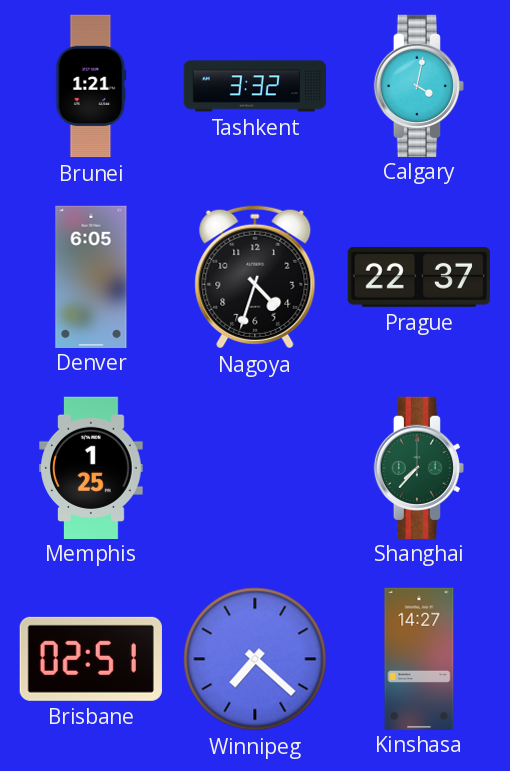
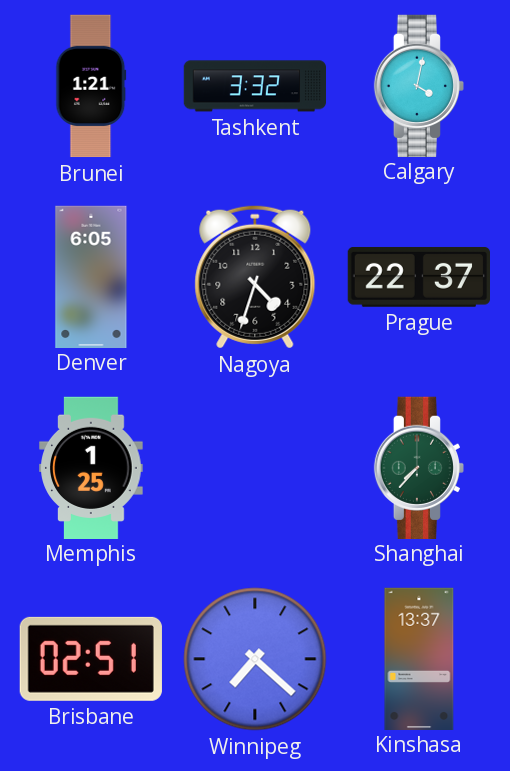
Kinshasa: 14:27 -> 13:37 (419, 658)
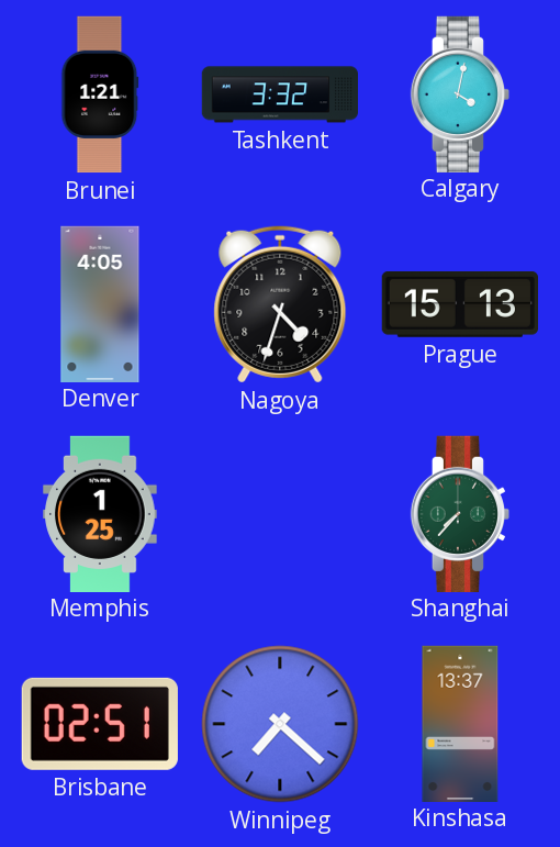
Denver: 6:05 -> 4:05 (100, 303)
Prague: 22:37 -> 15:13 (459, 304)
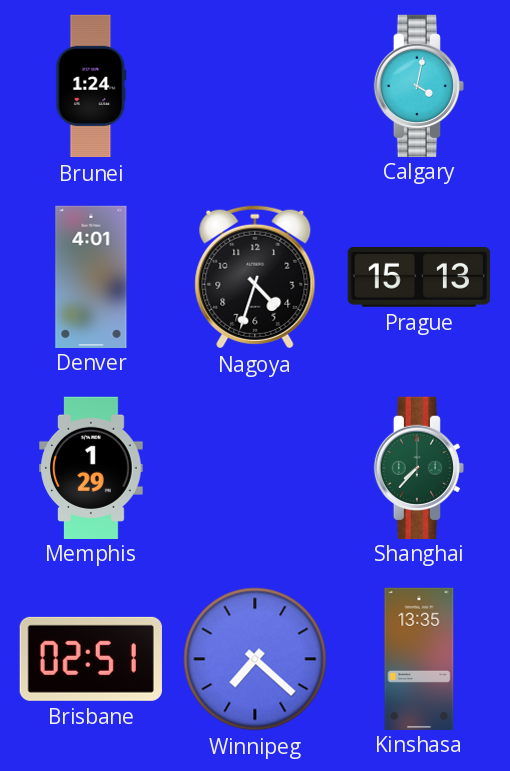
Brunei: 1:21 -> 1:24 (91, 86)
Tashkent: 3:32 -> none (280, 94)
Denver: 4:05 -> 4:01 (91, 276)
Memphis: 1:25 -> 1:29 (91, 467)
Kinshasa: 13:37 -> 13:35 (419, 658)
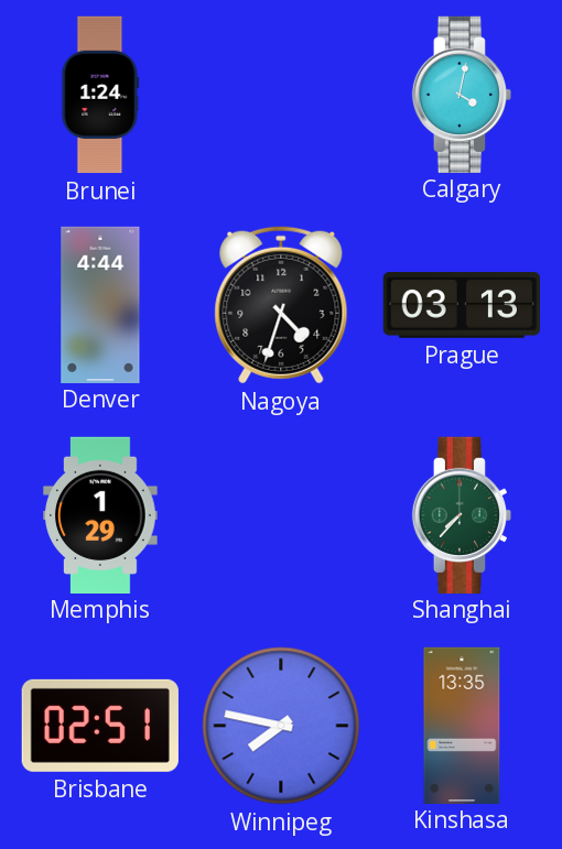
Denver: 4:01 -> 4:44 (100, 304)
Prague: 15:13 -> 03:13 (461, 305)
Winnipeg: 7:22 -> 7:47 (281, 726)
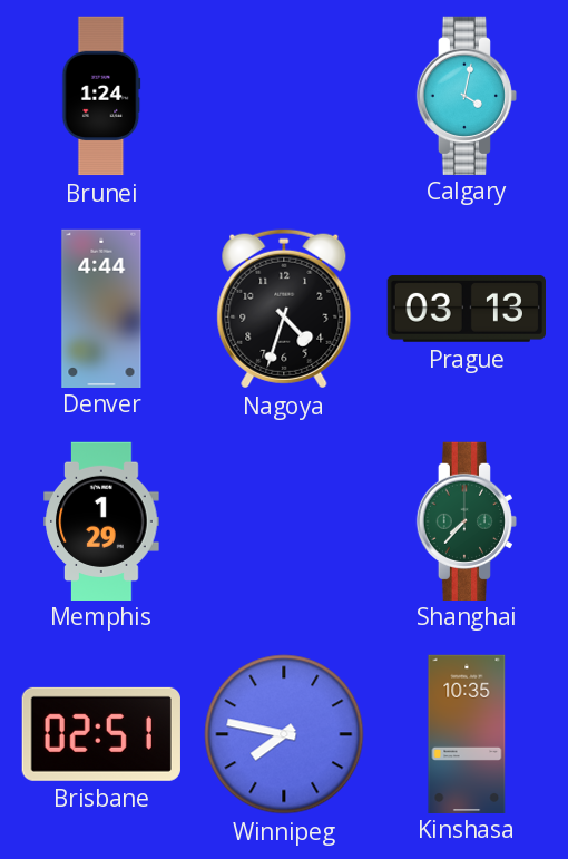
Kinshasa: 13:35 -> 10:35 (467, 733)
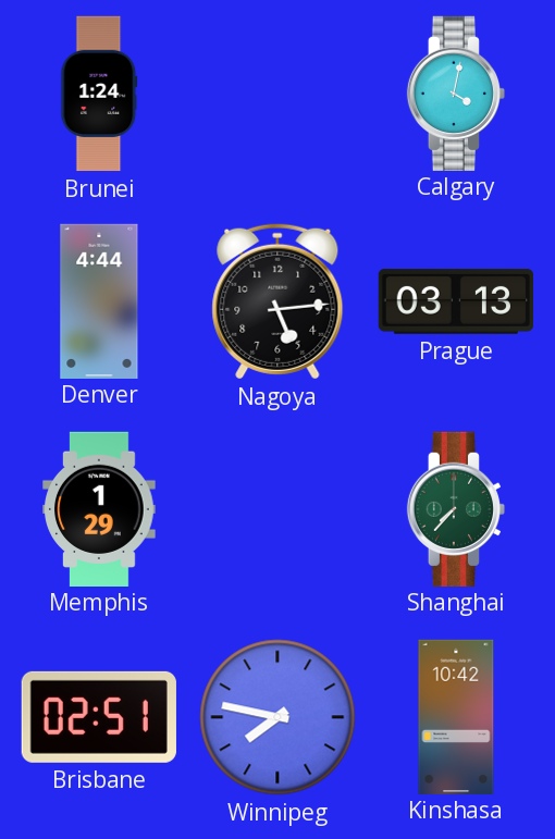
Nagoya: 4:33 -> 5:14 (277, 301)
Kinshasa: 10:35 -> 10:42 (456, 716)
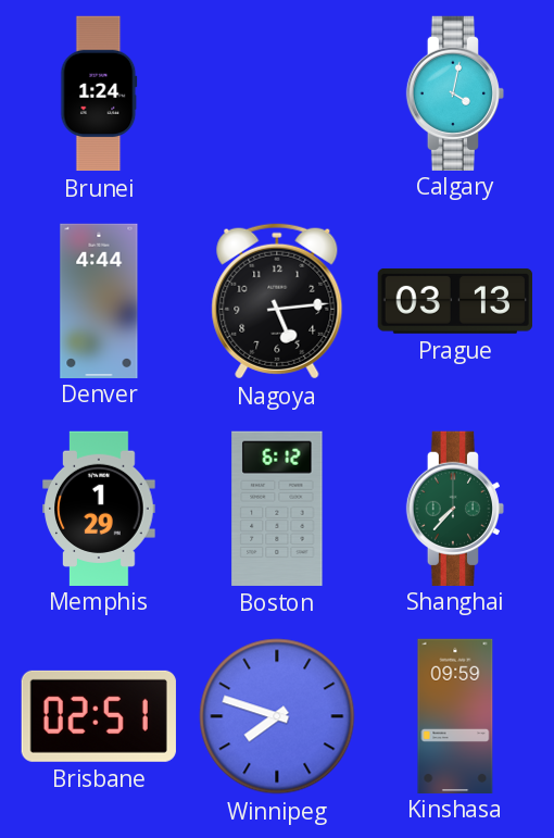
Boston: none -> 6:12 (277, 509)
Winnipeg: 7:47 -> 7:48 (277, 716)
Kinshasa: 10:42 -> 09:59 (455, 715)
